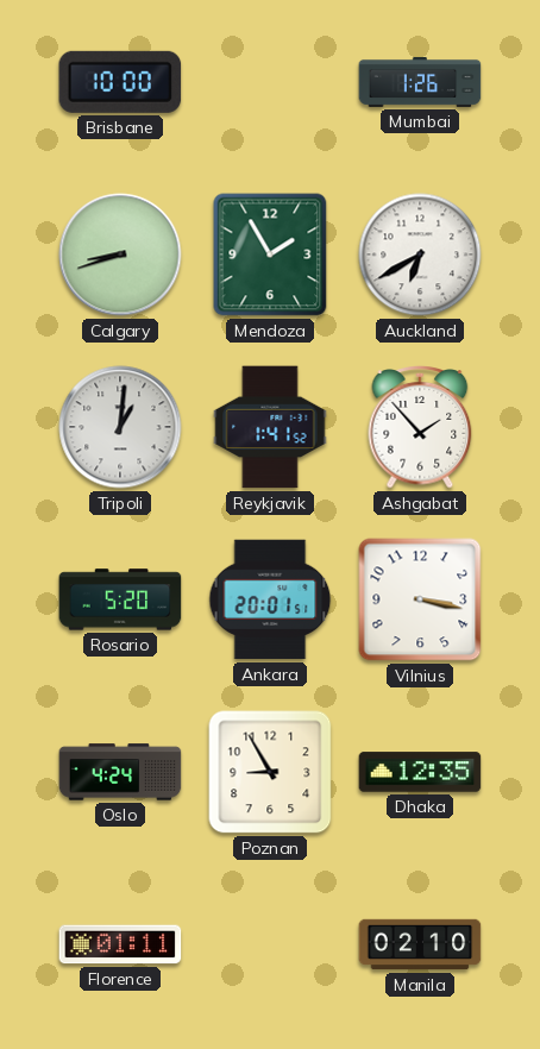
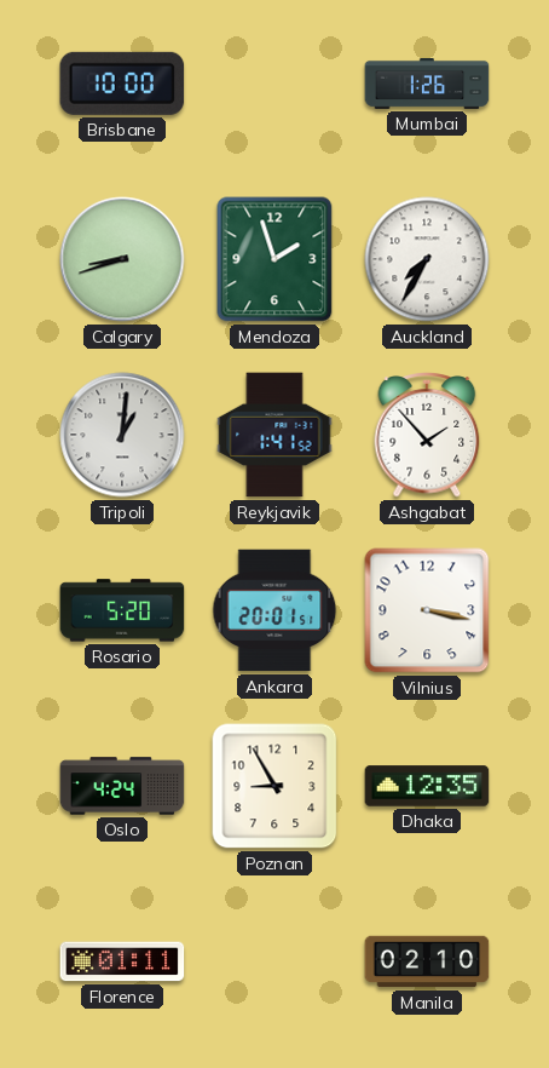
Mendoza: 1:55 -> 1:57 (274, 259)
Auckland: 6:40 -> 7:35 (427, 259)
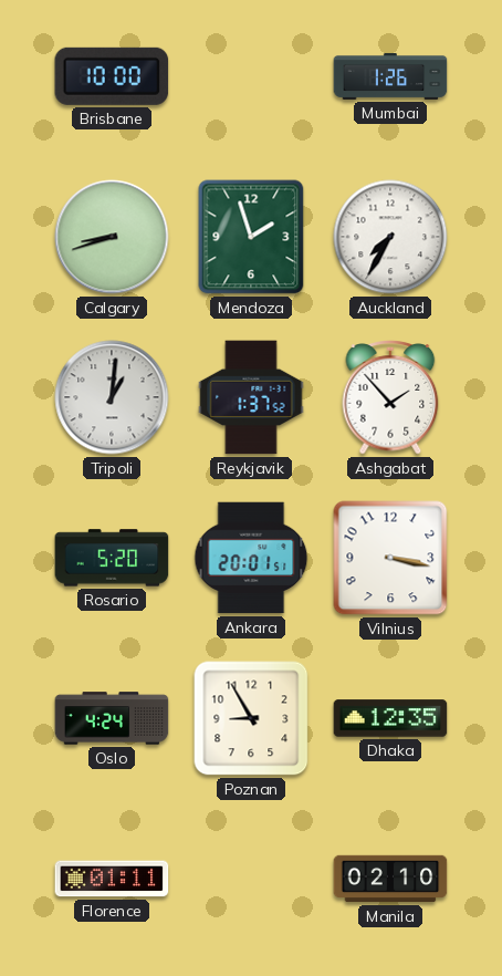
Reykjavik: 1:41 -> 1:37 (251, 397)
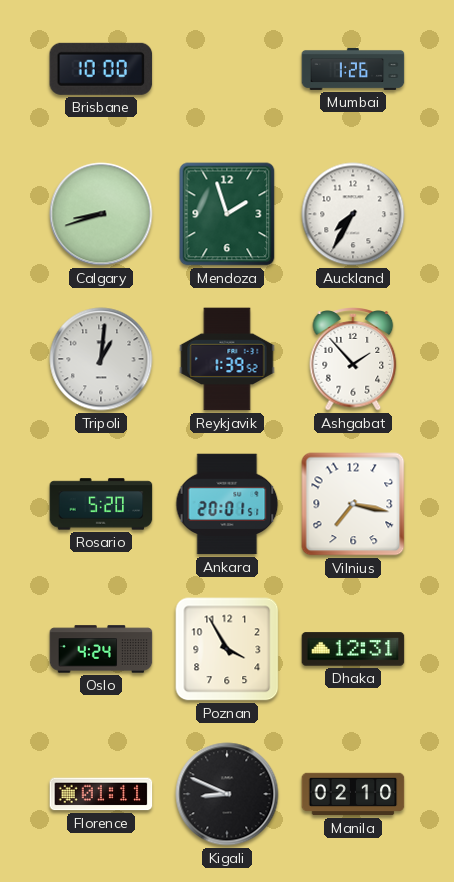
Reykjavik: 1:37 -> 1:39 (227, 359)
Vilnius: 3:17 -> 7:17 (353, 504)
Poznan: 8:55 -> 3:55 (227, 649)
Dhaka: 12:35 -> 12:31 (353, 649)
Kigali: none -> 8:49 (227, 794)
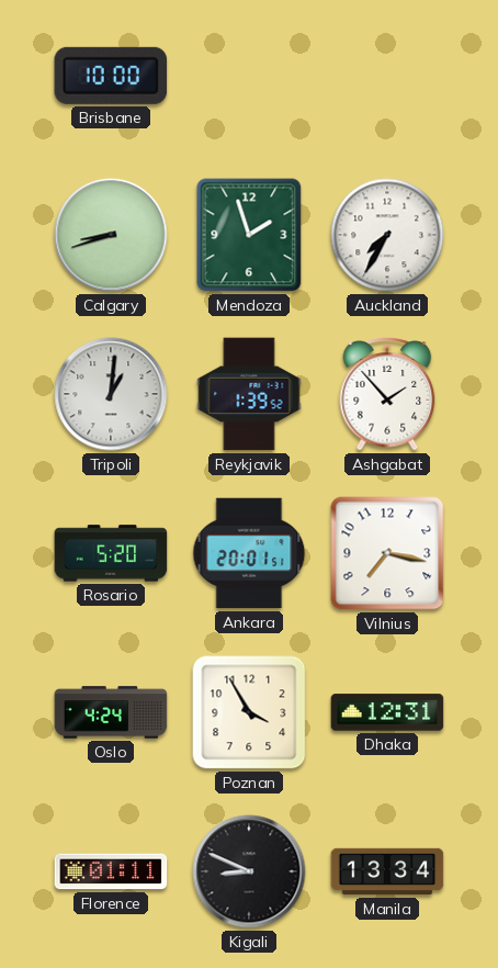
Mumbai: 1:26 -> none (353, 69)
Manila: 02:10 -> 13:34 (387, 871)
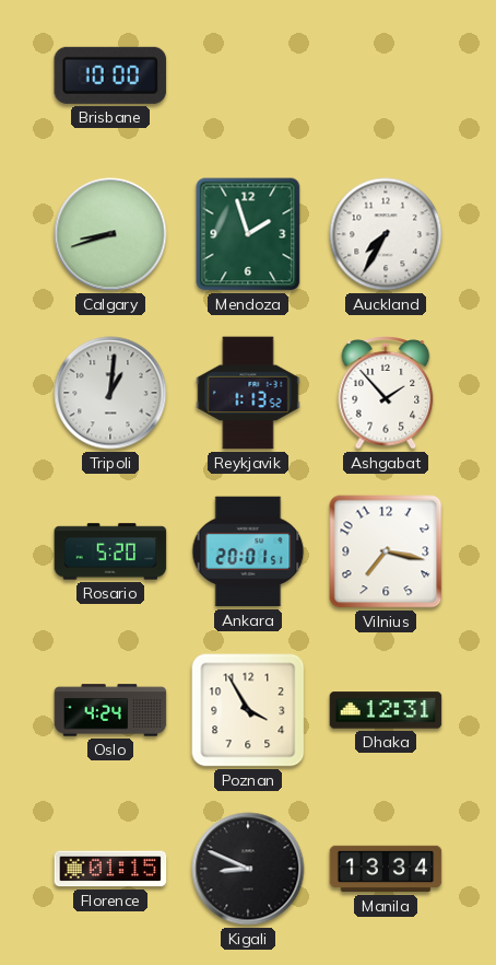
Reykjavik: 1:39 -> 1:13 (248, 393)
Florence: 01:11 -> 01:15 (110, 869)
